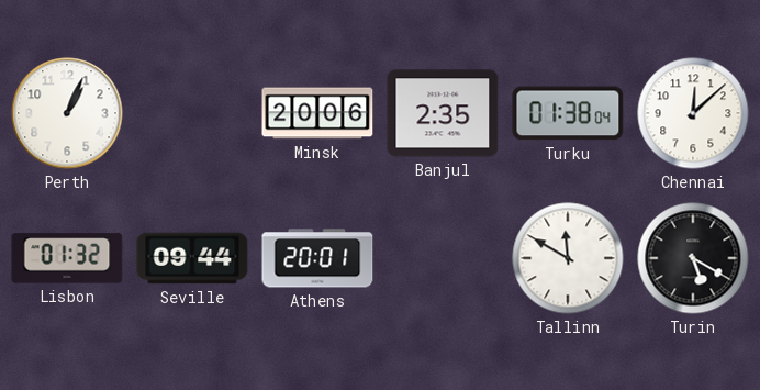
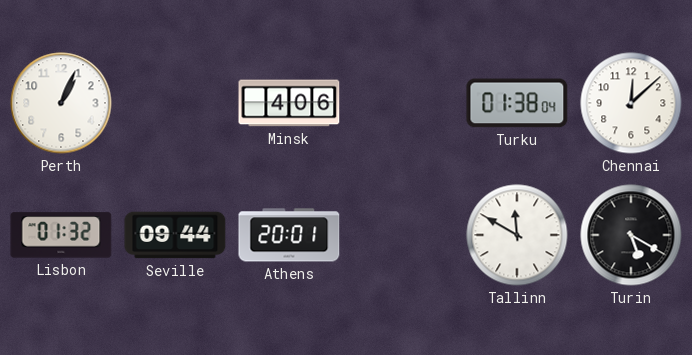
Minsk: 20:06 -> 4:06 (289, 103)
Banjul: 2:35 -> none (443, 113)
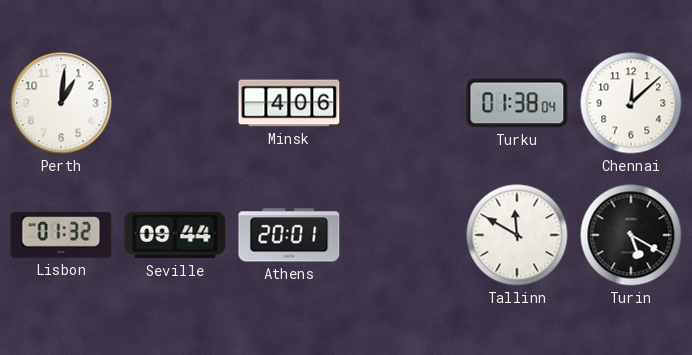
Perth: 1:04 -> 1:01 (61, 103)
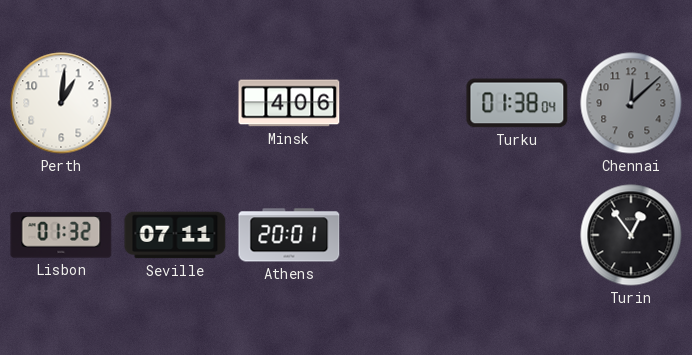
Chennai dial: white -> grey (631, 103)
Seville: 09:44 -> 07:11 (175, 235)
Tallinn: 11:50 -> none (517, 235)
Turin: 5:20 -> 12:54 (631, 235)
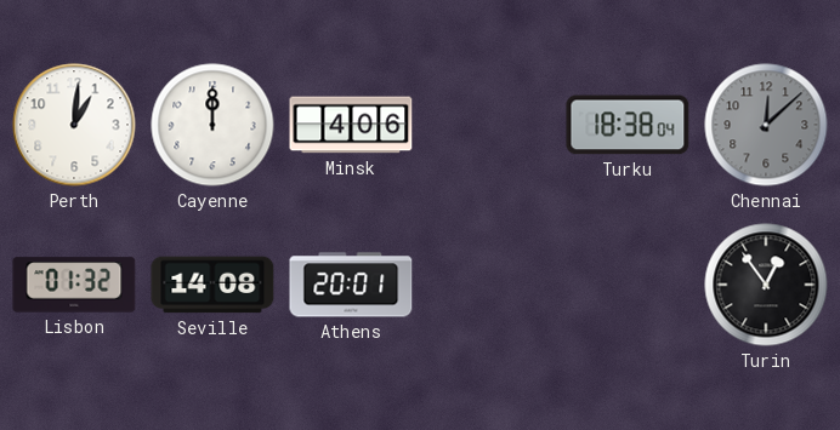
Cayenne: none -> 12:00 (212, 125)
Turku: 01:38 -> 18:38 (628, 125)
Seville: 07:11 -> 14:08 (212, 285)
